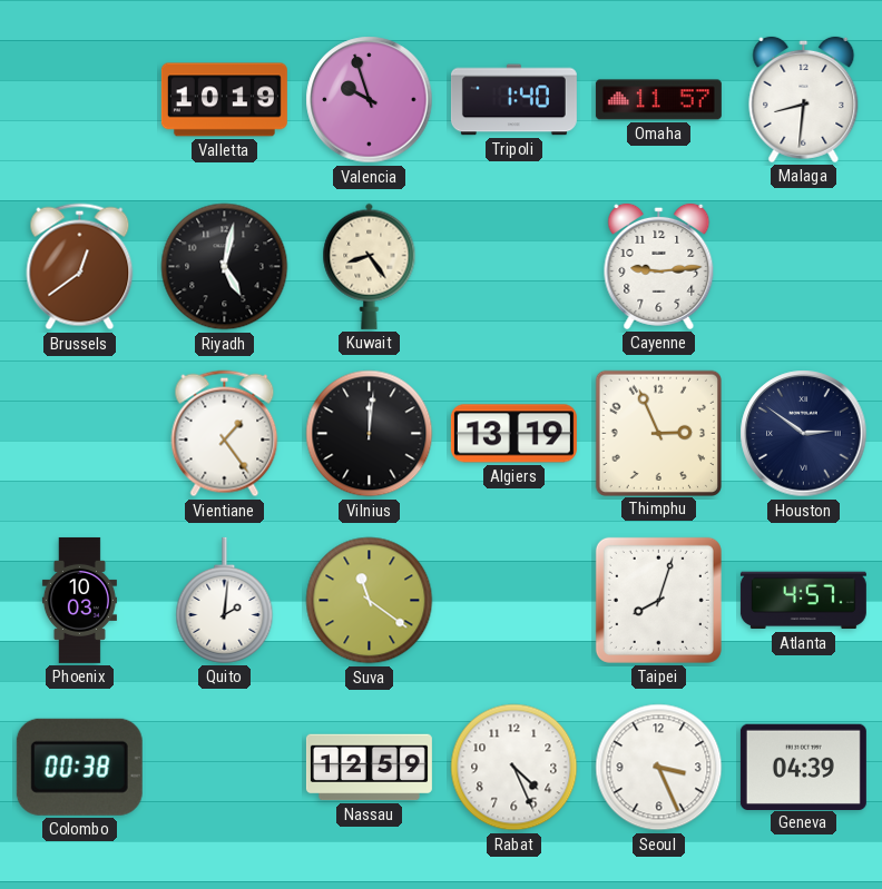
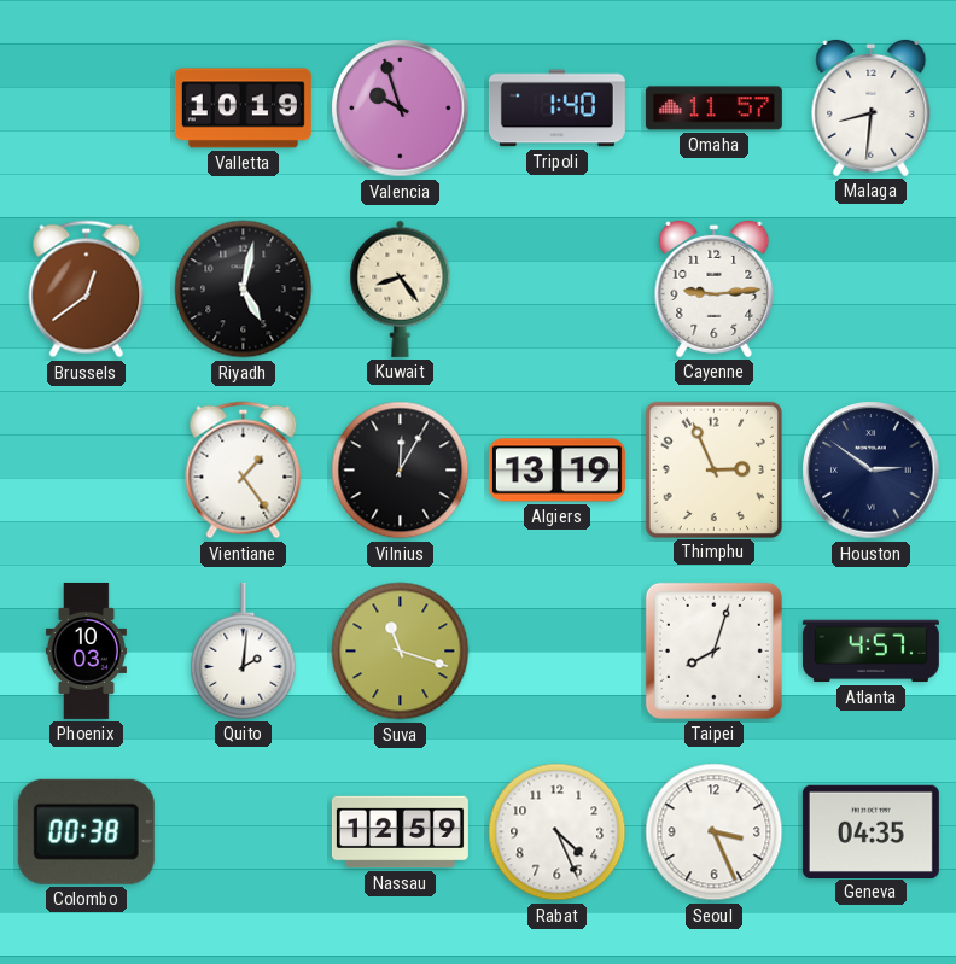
Vilnius: 12:01 -> 12:05 (401, 471)
Suva: 11:21 -> 11:18 (401, 652)
Geneva: 04:39 -> 04:35 (870, 831)
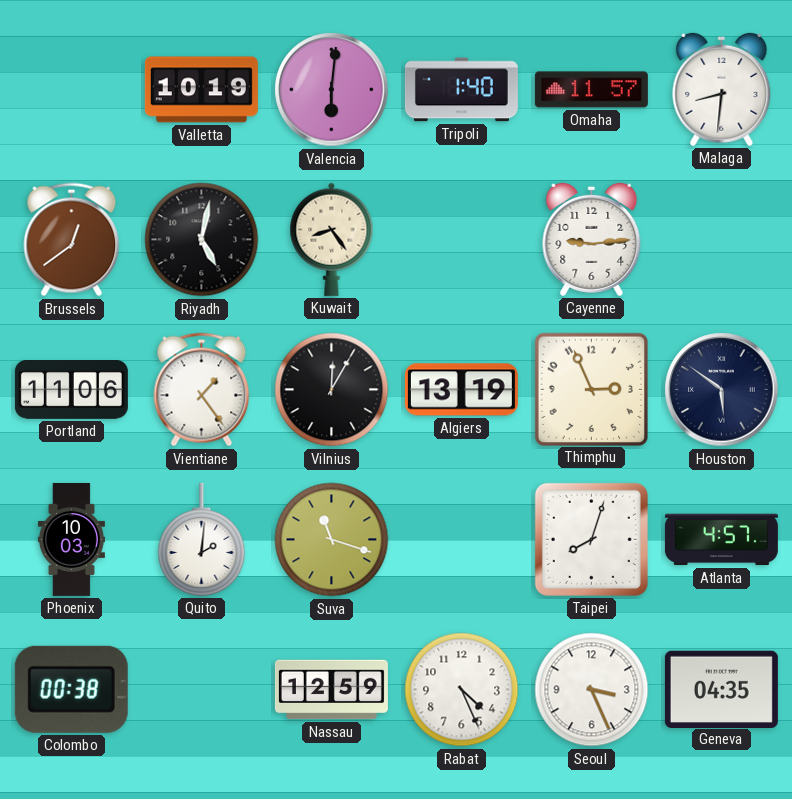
Valencia: 9:57 -> 6:01 (332, 90)
Portland: none -> 11:06 (71, 390)
Houston: 2:51 -> 5:51 (722, 390)
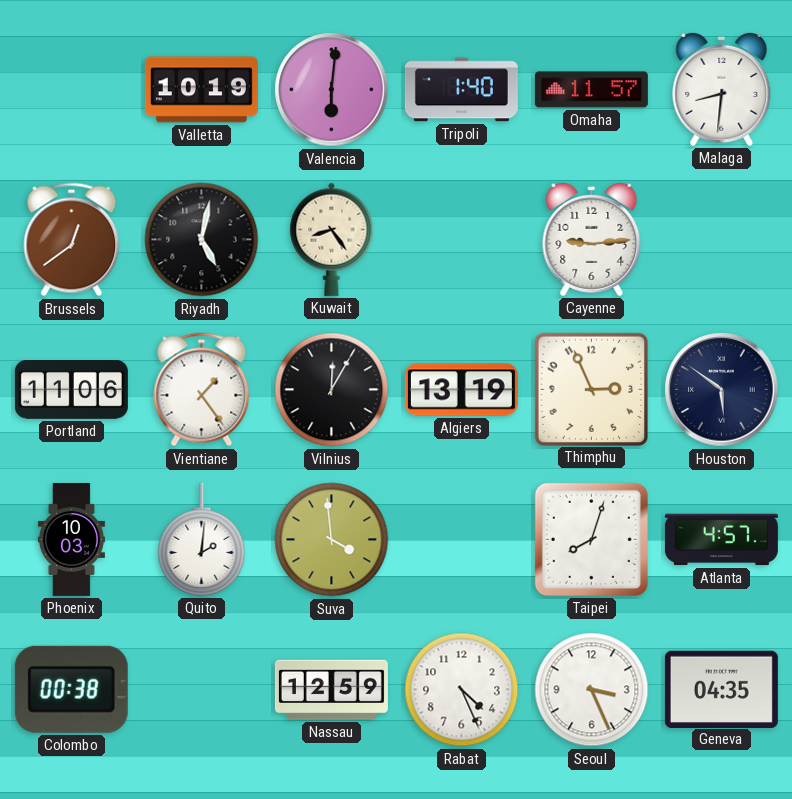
Suva: 11:18 -> 3:59 (332, 540)
